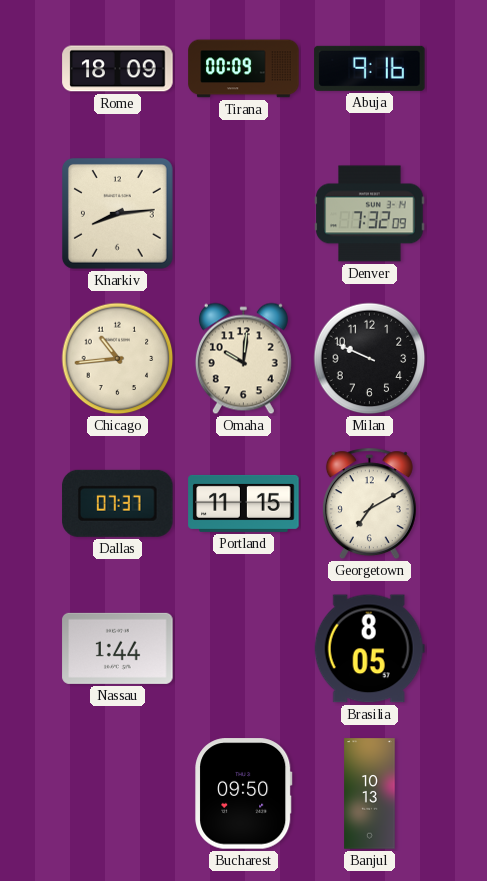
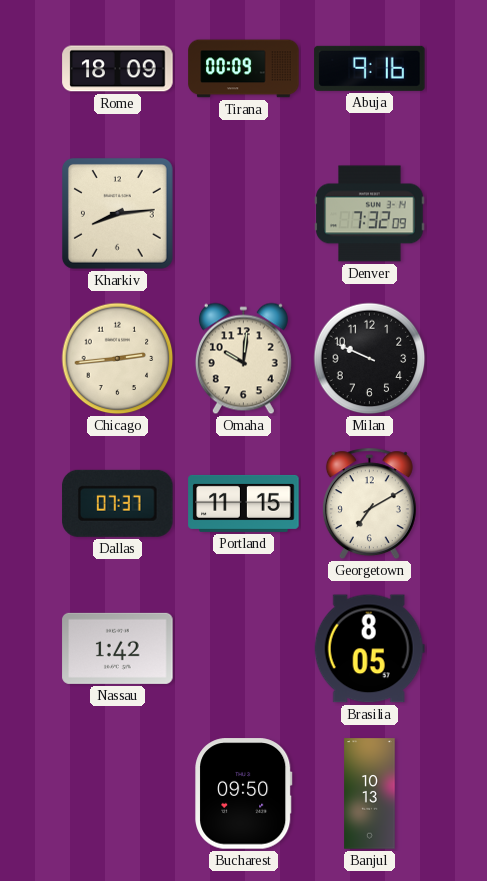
Chicago: 10:44 -> 2:44 (118, 359)
Nassau: 1:44 -> 1:42 (118, 648)
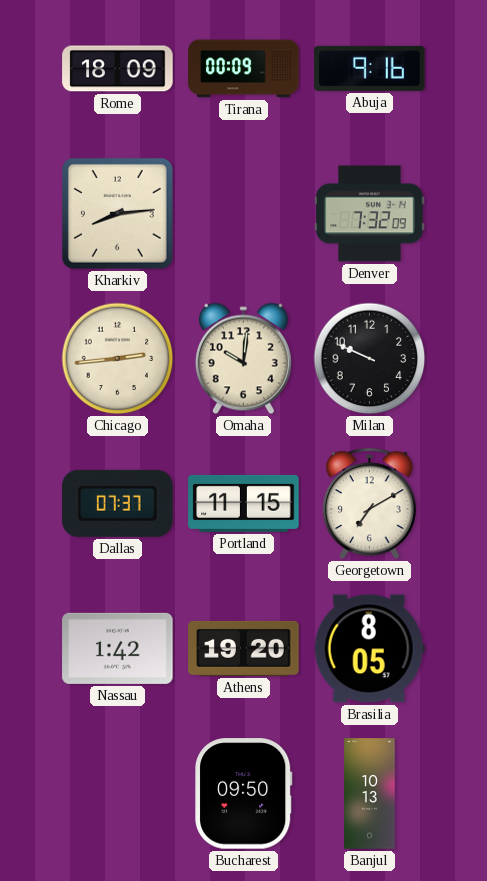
Athens: none -> 19:20 (244, 648)
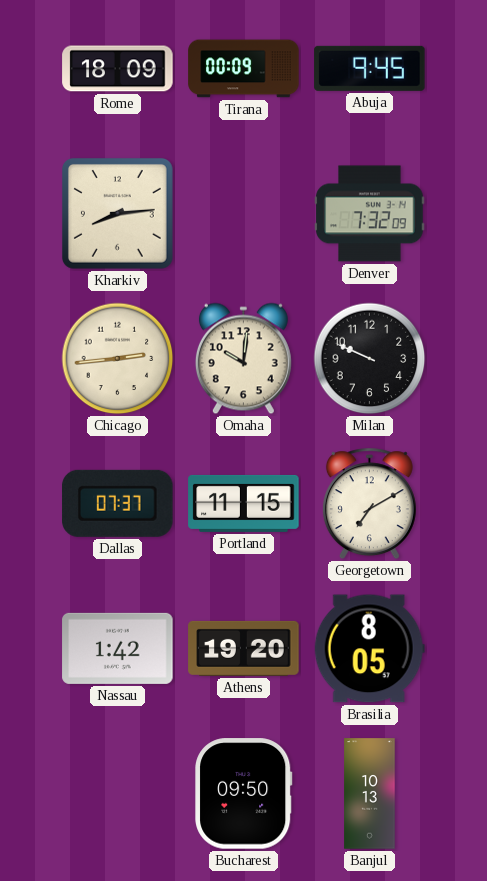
Abuja: 9:16 -> 9:45 (370, 68)
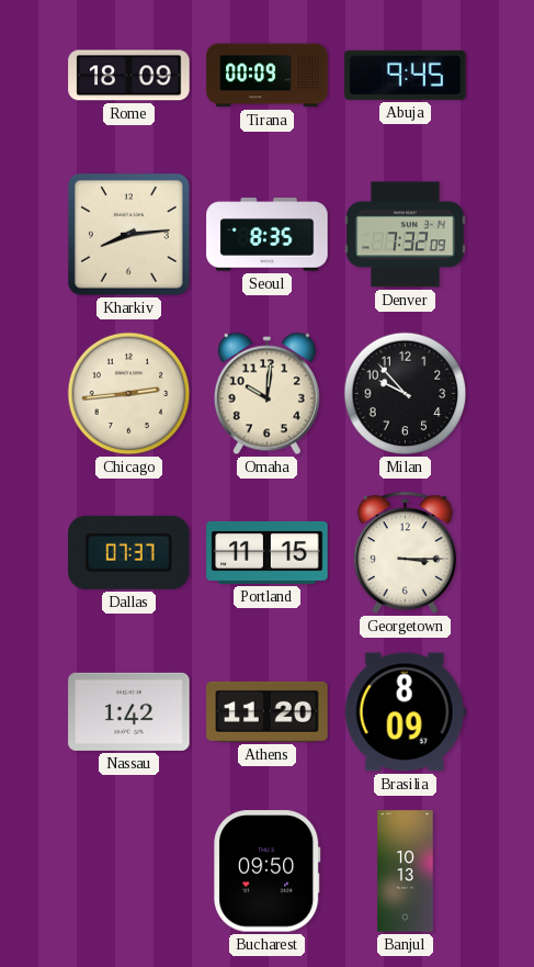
Seoul: none -> 8:35 (268, 235)
Milan: 9:49 -> 9:53 (406, 394)
Georgetown: 7:10 -> 3:15 (405, 553)
Athens: 19:20 -> 11:20 (268, 711)
Brasilia: 8:05 -> 8:09 (405, 712)
